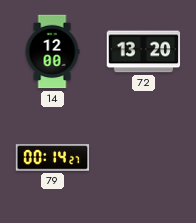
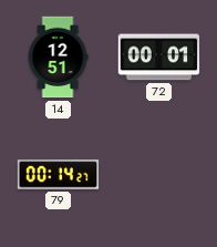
14: 12:00 -> 12:51 (58, 58)
72: 13:20 -> 00:01 (159, 58)
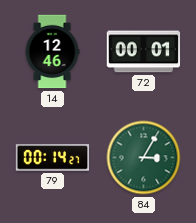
14: 12:51 -> 12:46 (52, 52)
84: none -> 3:05 (144, 158)
